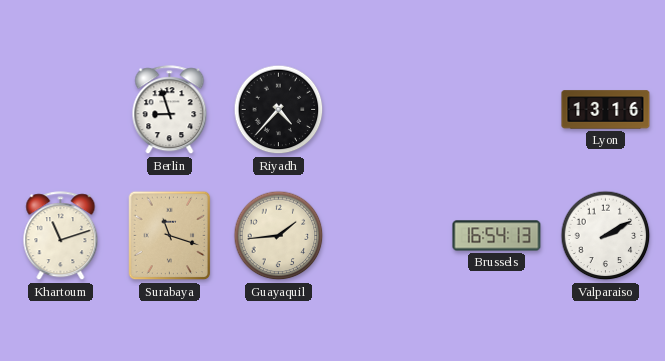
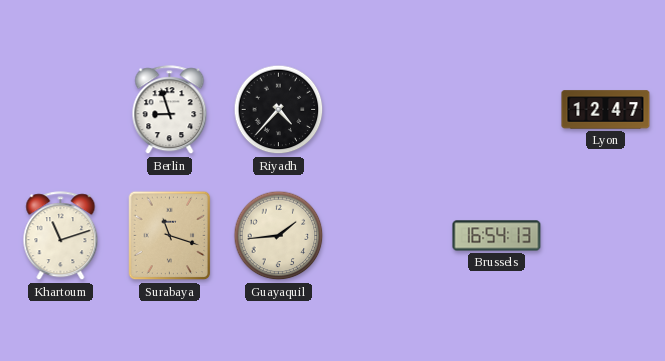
Lyon: 13:16 -> 12:47 (606, 110)
Valparaiso: 2:10 -> none (606, 236)
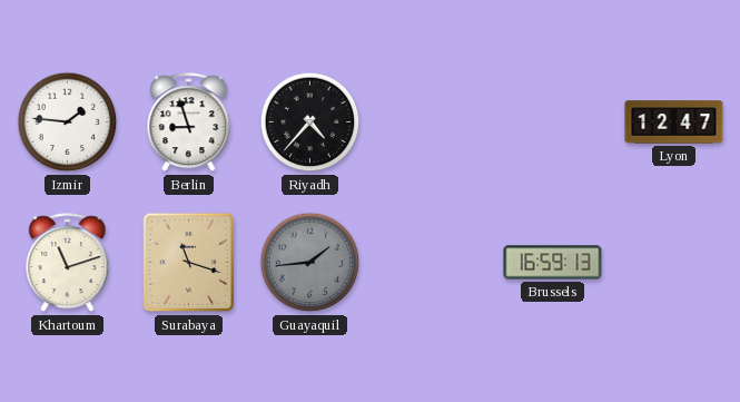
Izmir: none -> 1:46 (68, 122)
Guayaquil dial: cream -> grey (310, 263)
Brussels: 16:54 -> 16:59 (553, 263)
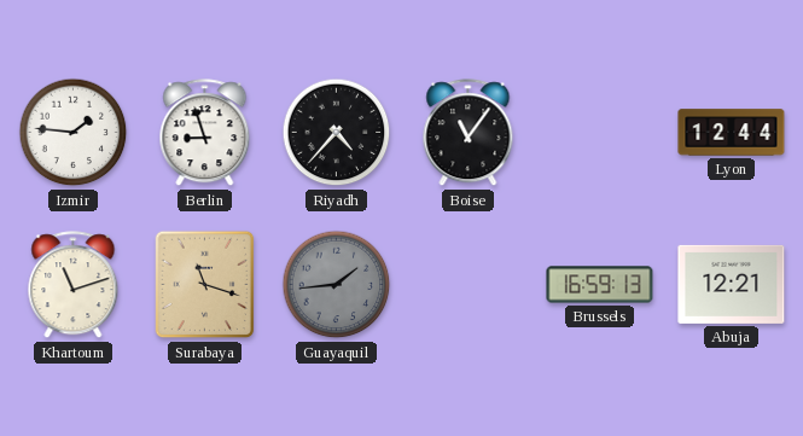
Boise: none -> 11:06 (469, 133)
Lyon: 12:47 -> 12:44 (732, 133)
Abuja: none -> 12:21 (732, 284)
